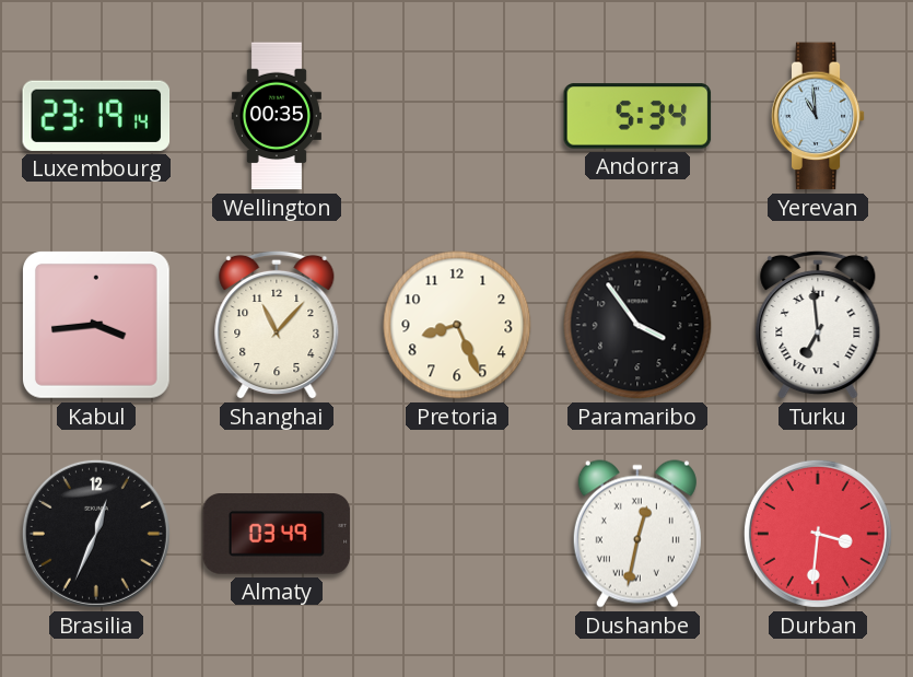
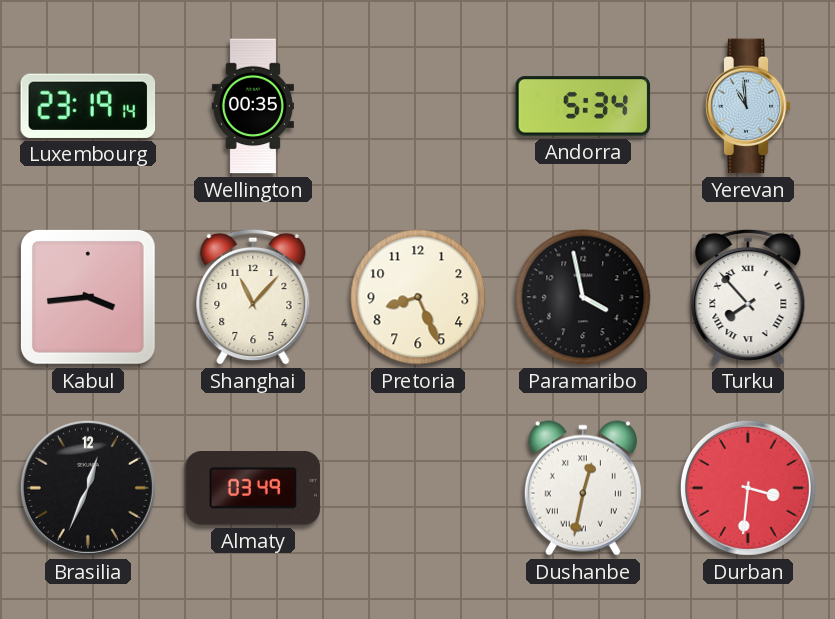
Paramaribo: 3:54 -> 3:58 (583, 297)
Turku: 6:59 -> 7:53 (748, 297)
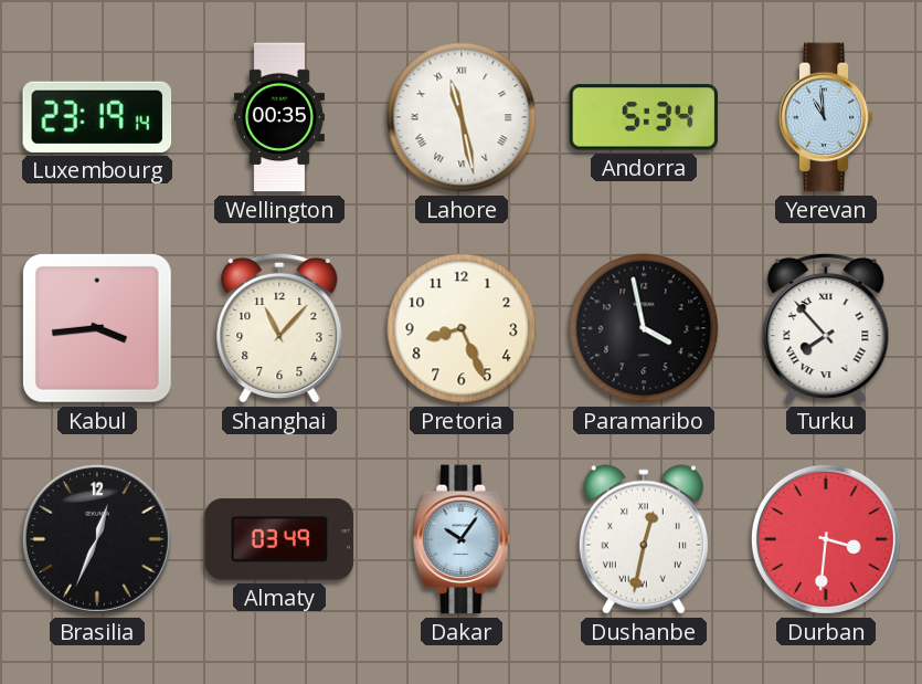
Lahore: none -> 11:28 (462, 117)
Dakar: none -> 10:06 (462, 539)
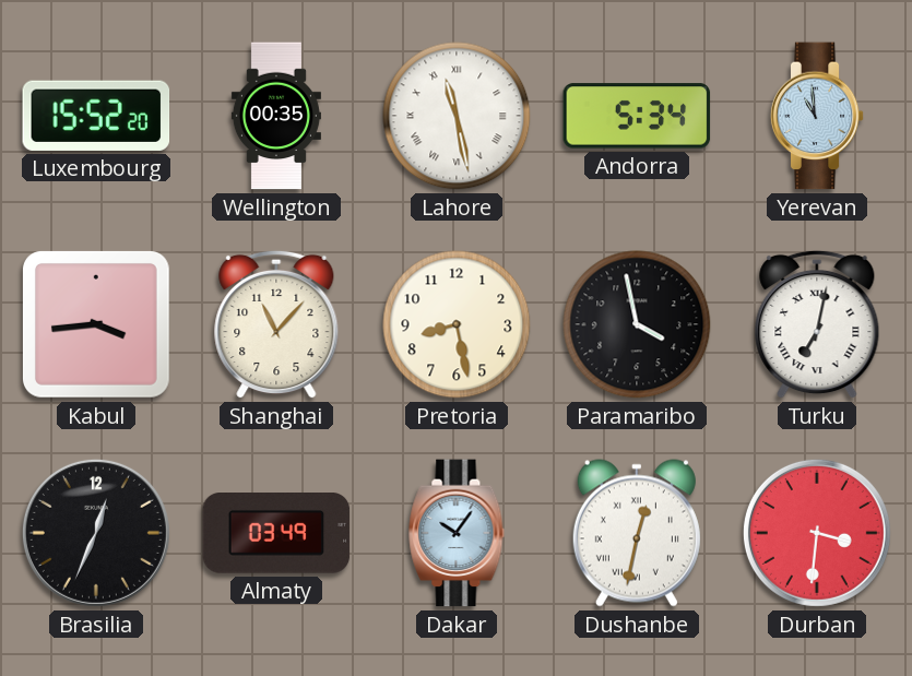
Luxembourg: 23:19 -> 15:52 (96, 116)
Pretoria: 8:26 -> 8:28 (457, 324)
Turku: 7:53 -> 7:02 (817, 324)
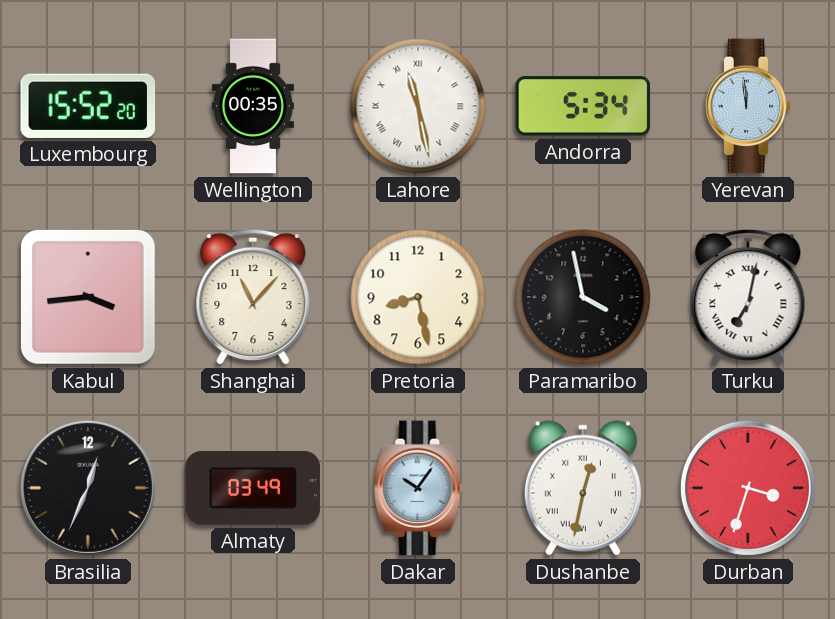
Yerevan: 10:59 -> 11:59 (748, 106)
Durban: 3:31 -> 3:33 (748, 488)
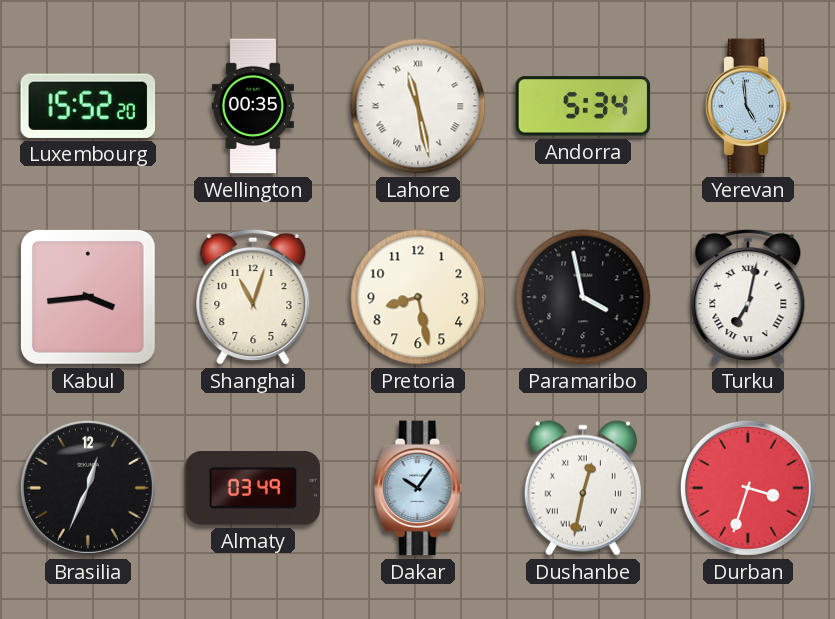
Yerevan: 11:59 -> 4:59 (748, 106)
Shanghai: 11:07 -> 11:03 (253, 297)
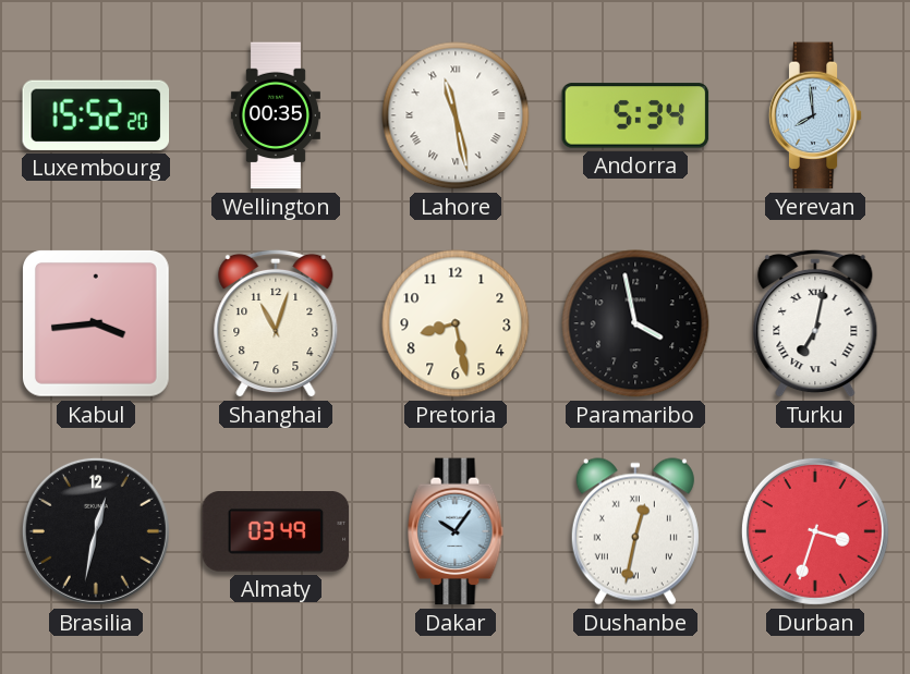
Yerevan: 4:59 -> 7:59 (815, 115)
Brasilia: 12:34 -> 12:32 (96, 531)
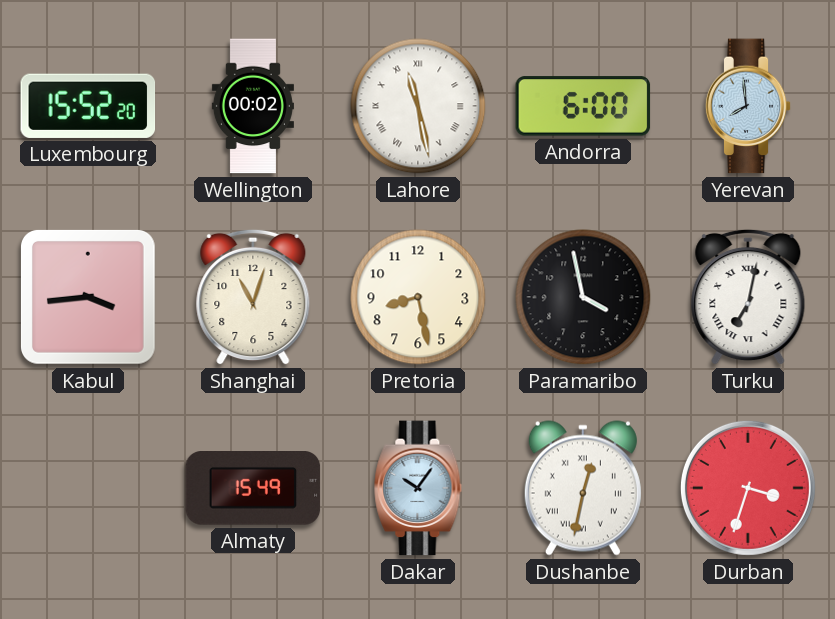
Wellington: 00:35 -> 00:02 (253, 106)
Andorra: 5:34 -> 6:00 (583, 106)
Brasilia: 12:32 -> none (96, 531)
Almaty: 03:49 -> 15:49 (253, 489)
